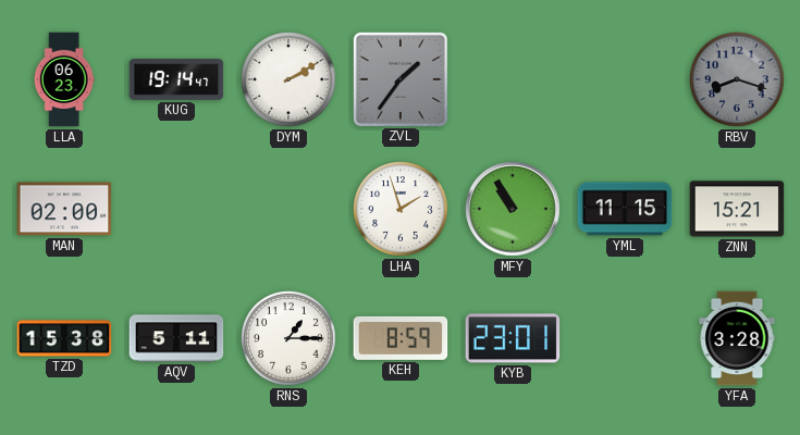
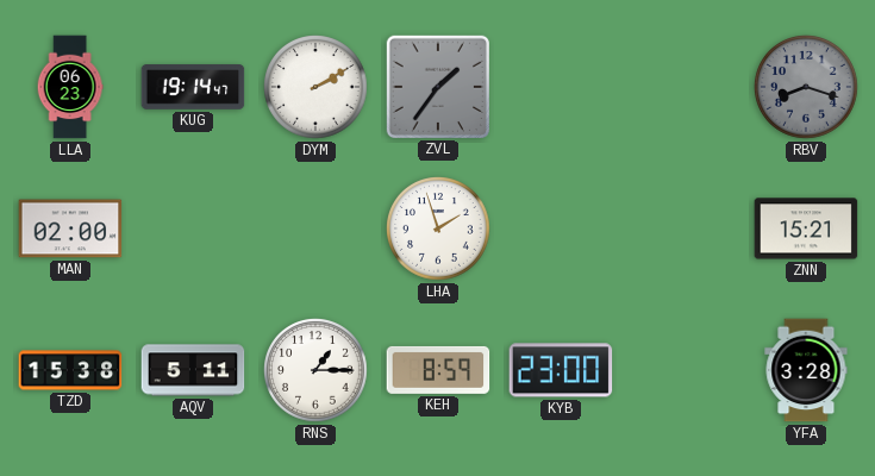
MFY: 10:55 -> none (513, 209)
YML: 11:15 -> none (625, 209)
KYB: 23:01 -> 23:00 (561, 370)
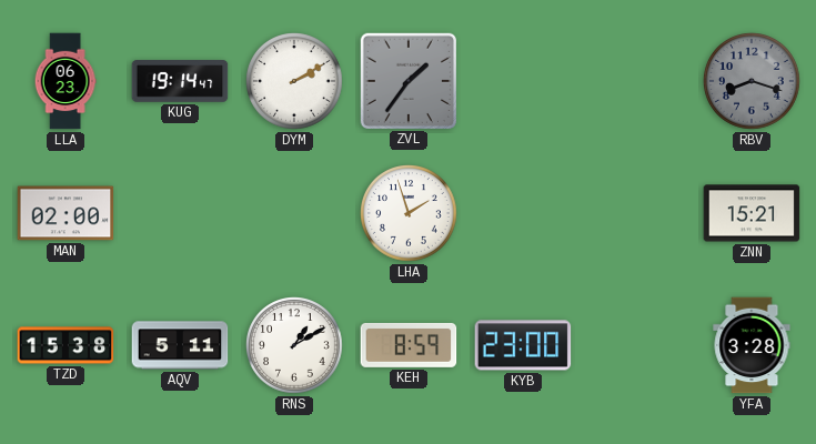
RNS: 1:15 -> 1:10 (295, 346)
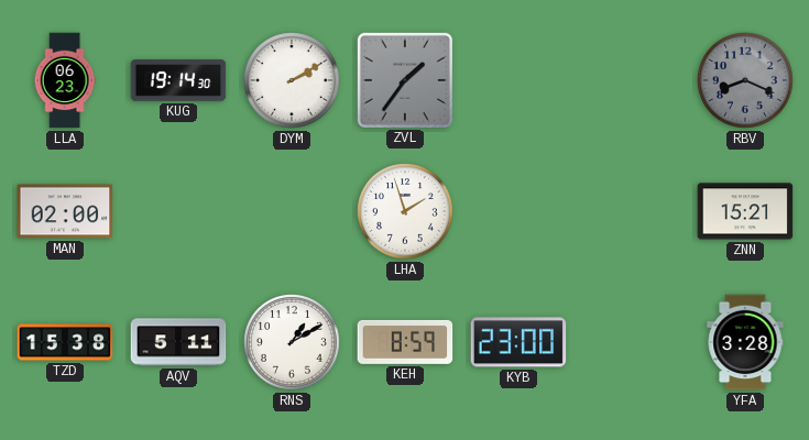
KUG: 19:14:47 -> 19:14:30 (178, 80)
RBV: 8:18 -> 8:19 (746, 81)
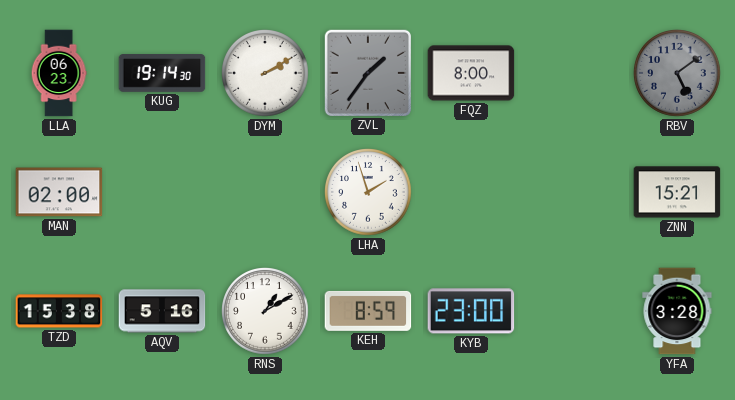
FQZ: none -> 8:00 (471, 73)
RBV: 8:19 -> 5:09 (678, 74)
AQV: 5:11 -> 5:16 (162, 311)
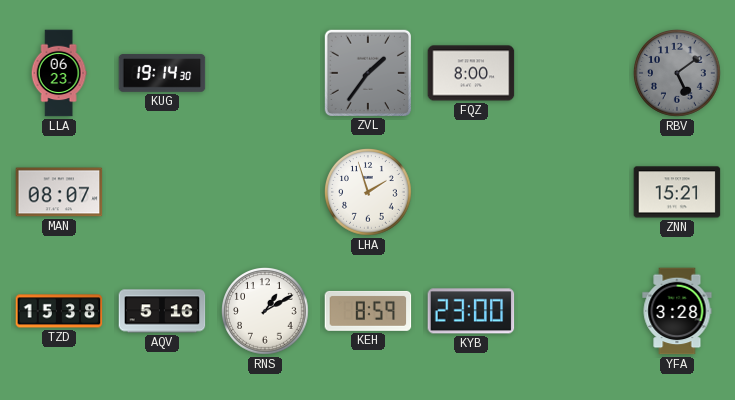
DYM: 2:10 -> none (266, 74)
MAN: 02:00 -> 08:07 (59, 192)
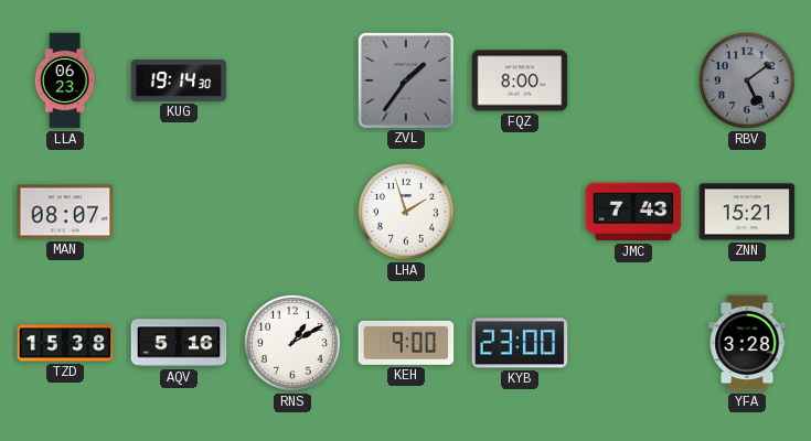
JMC: none -> 7:43 (633, 212)
KEH: 8:59 -> 9:00 (406, 343)
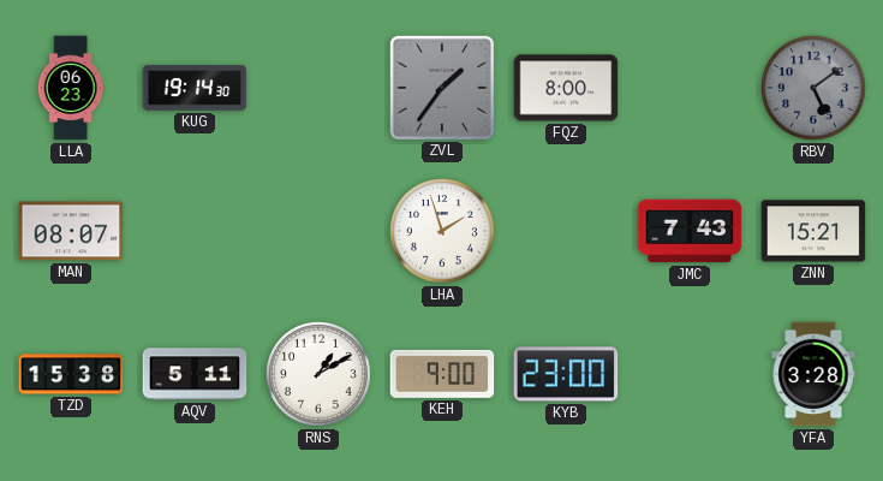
AQV: 5:16 -> 5:11 (195, 374)
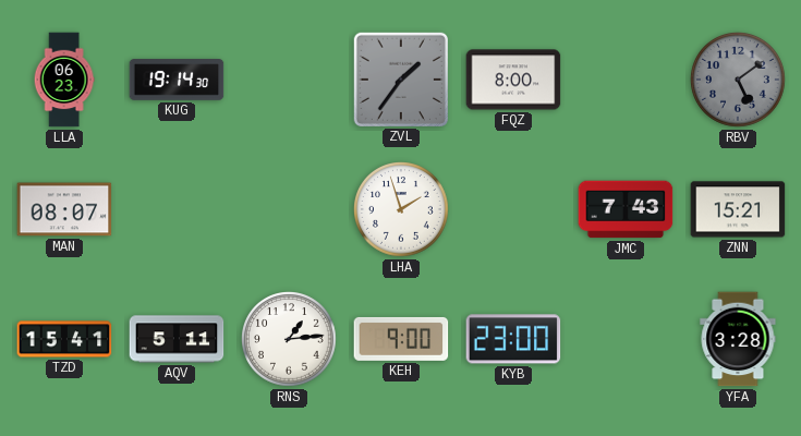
TZD: 15:38 -> 15:41 (64, 339)
RNS: 1:10 -> 1:14 (290, 340)
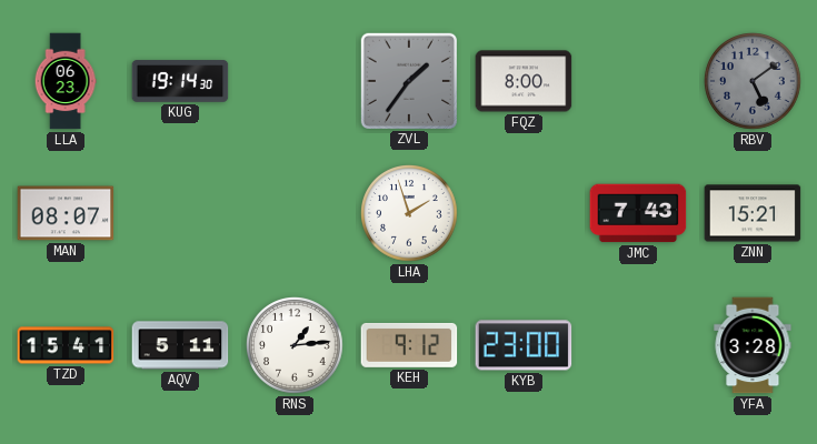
KEH: 9:00 -> 9:12 (409, 345)
